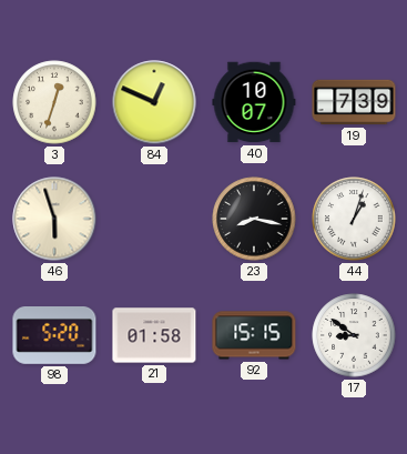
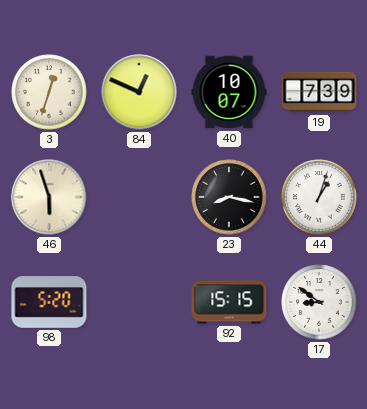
21: 01:58 -> none (154, 335)
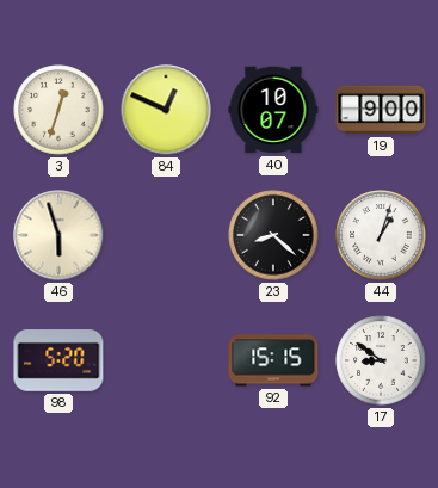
19: 7:39 -> 9:00 (381, 110)
23: 8:17 -> 8:22 (273, 235)
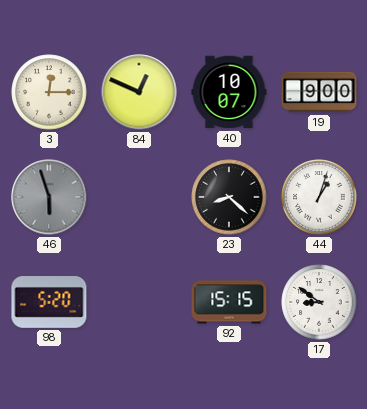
3: 12:33 -> 12:15 (49, 92)
46 dial: cream -> grey (49, 197)
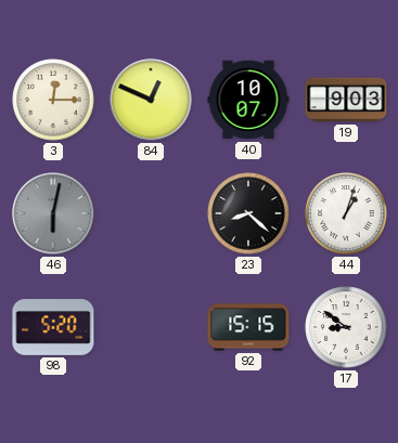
19: 9:00 -> 9:03 (346, 100)
46: 5:57 -> 6:02 (53, 213)
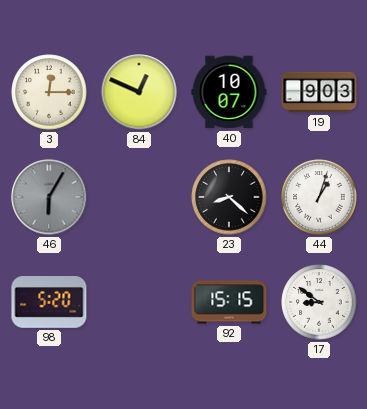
46: 6:02 -> 6:05 (49, 197)
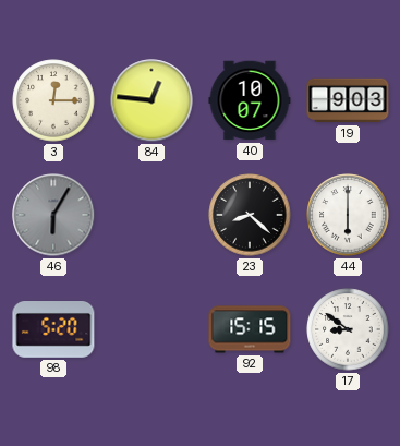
84: 12:49 -> 12:46 (151, 100)
44: 1:03 -> 6:00 (348, 215)
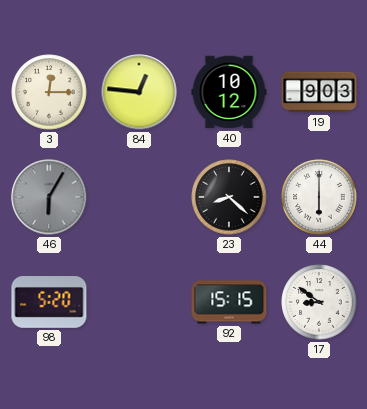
40: 10:07 -> 10:12 (229, 92)
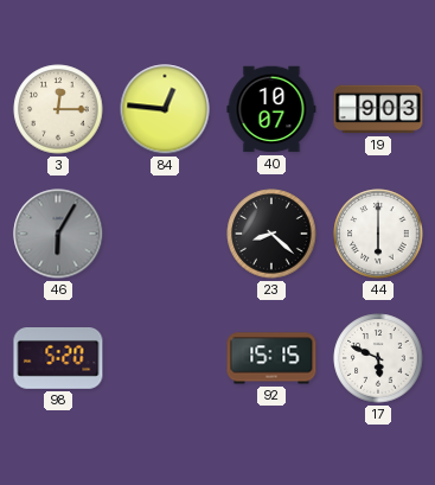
40: 10:12 -> 10:07 (271, 109)
17: 8:51 -> 5:49 (378, 358)
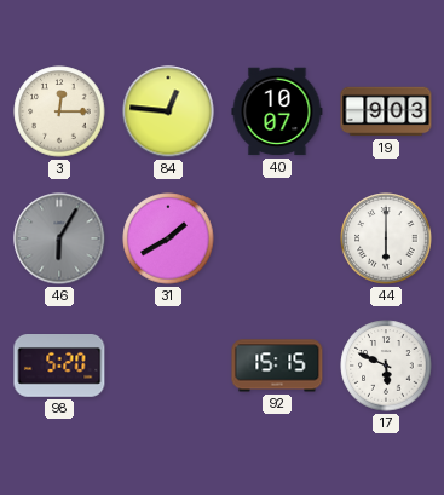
31: none -> 1:40 (168, 238)
23: 8:22 -> none (271, 234)
